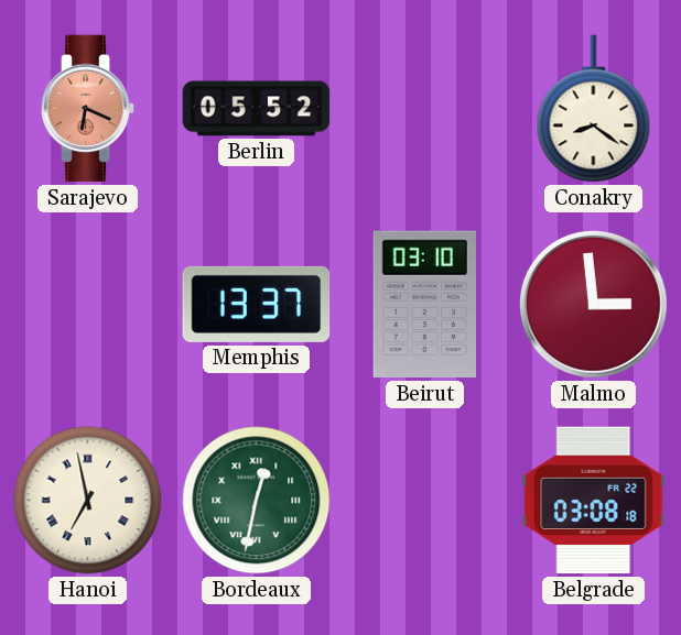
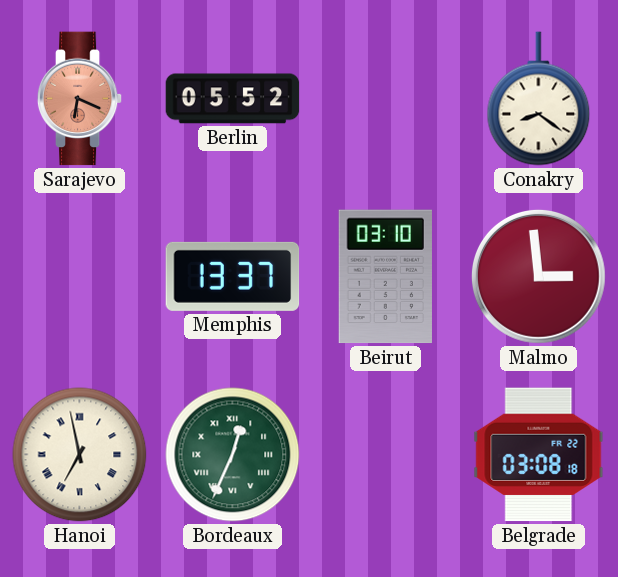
Bordeaux: 12:32 -> 12:34 (233, 455)
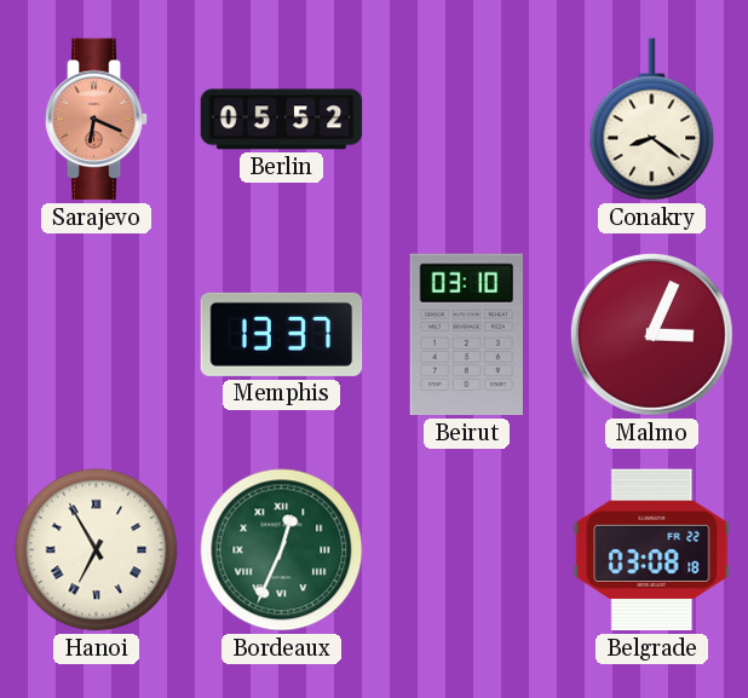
Malmo: 2:59 -> 3:04 (652, 335)
Hanoi: 6:58 -> 6:55 (97, 550)
